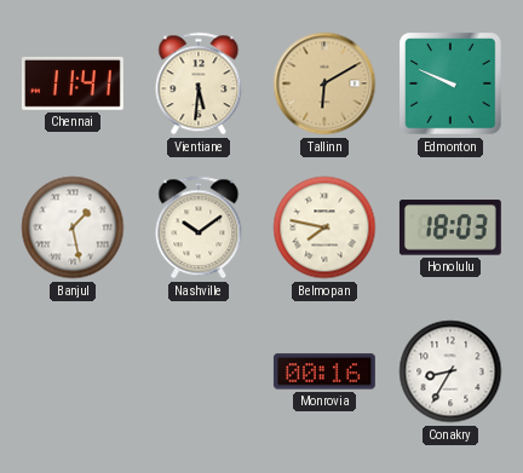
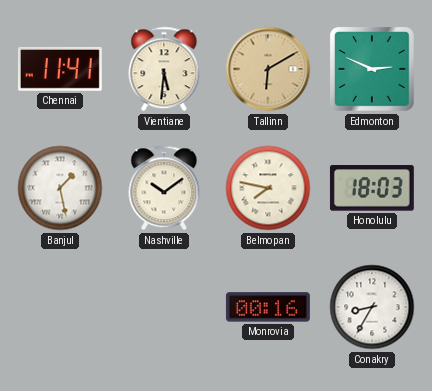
Edmonton: 9:49 -> 2:49 (372, 69)
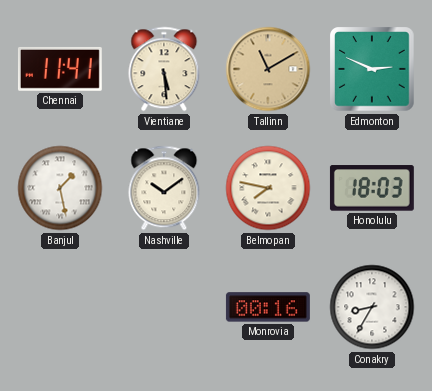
Vientiane: 5:31 -> 5:29 (164, 69)
Tallinn: 6:10 -> 11:10 (268, 69)
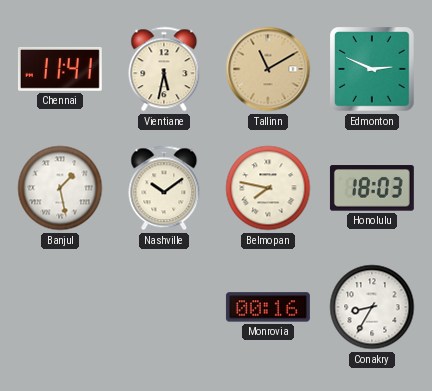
Vientiane: 5:29 -> 5:32 (164, 69)
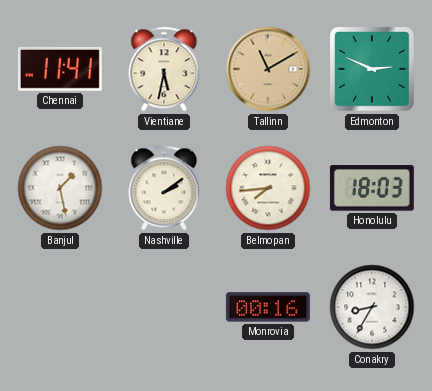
Nashville: 10:09 -> 2:09 (164, 188)
Belmopan: 7:47 -> 7:44 (268, 188)
